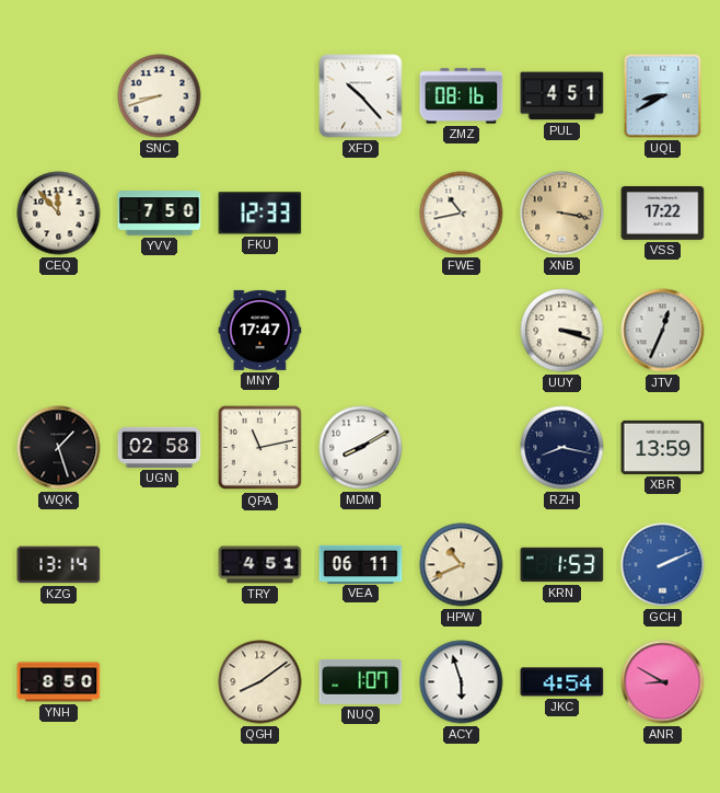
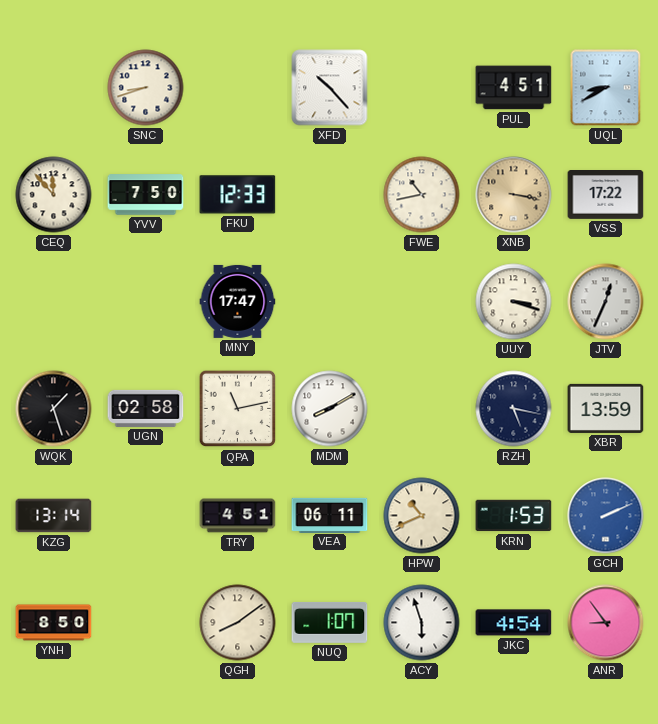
ZMZ: 08:16 -> none (462, 96)
RZH: 8:17 -> 5:17 (514, 409)
ANR: 8:50 -> 8:54 (606, 623)
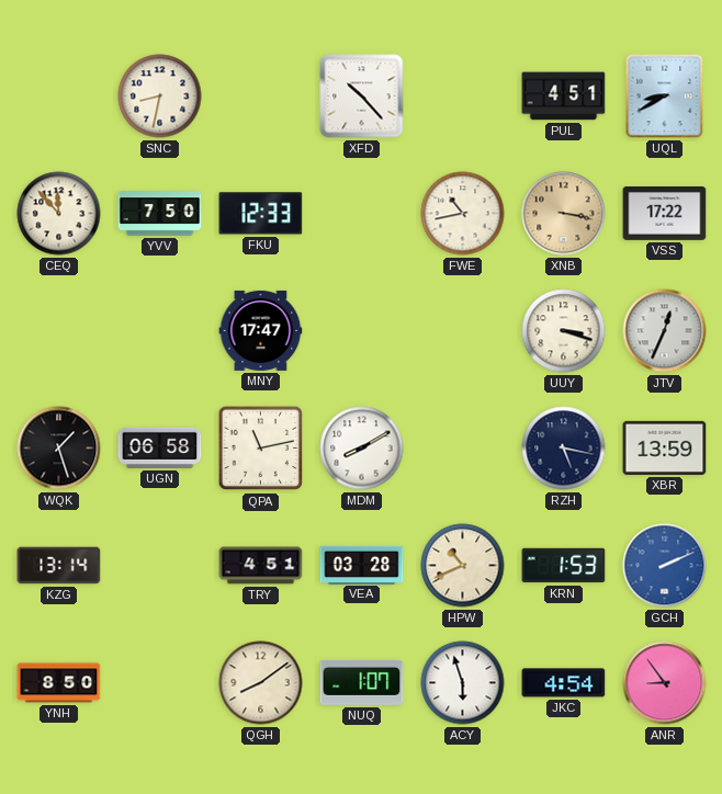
SNC: 8:42 -> 8:32 (160, 97)
UGN: 02:58 -> 06:58 (160, 447)
VEA: 06:11 -> 03:28 (362, 565)
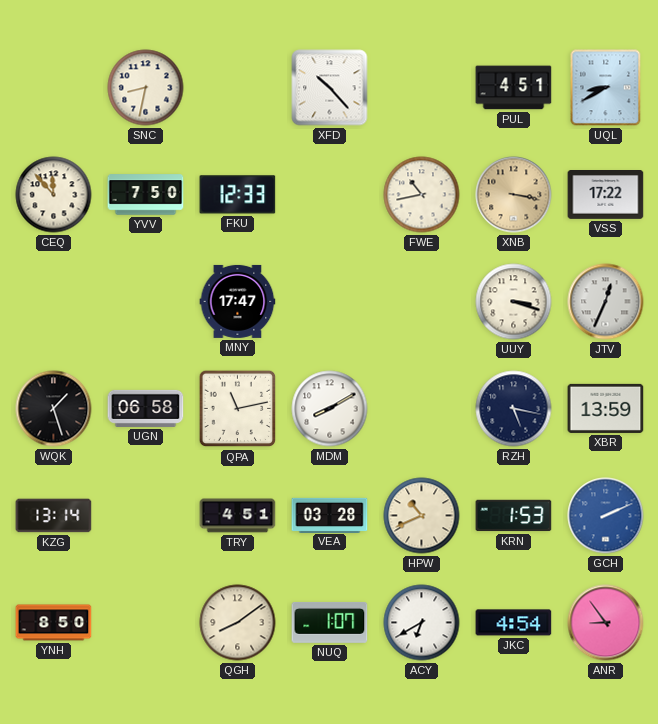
ACY: 5:57 -> 6:40 (422, 623)
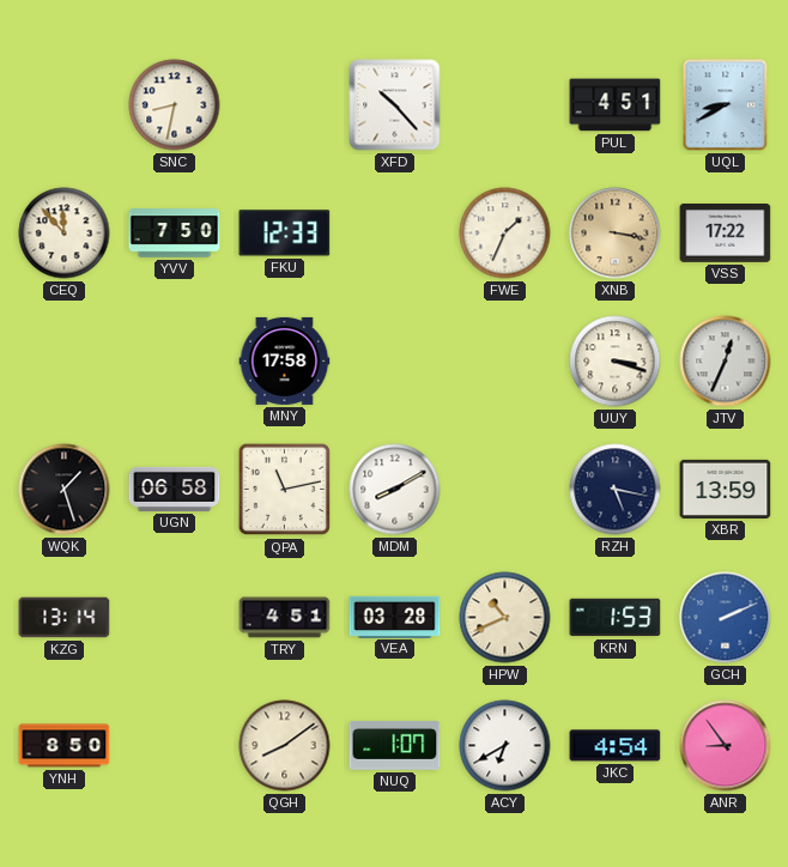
FWE: 10:43 -> 1:34 (505, 234)
MNY: 17:47 -> 17:58 (285, 360)
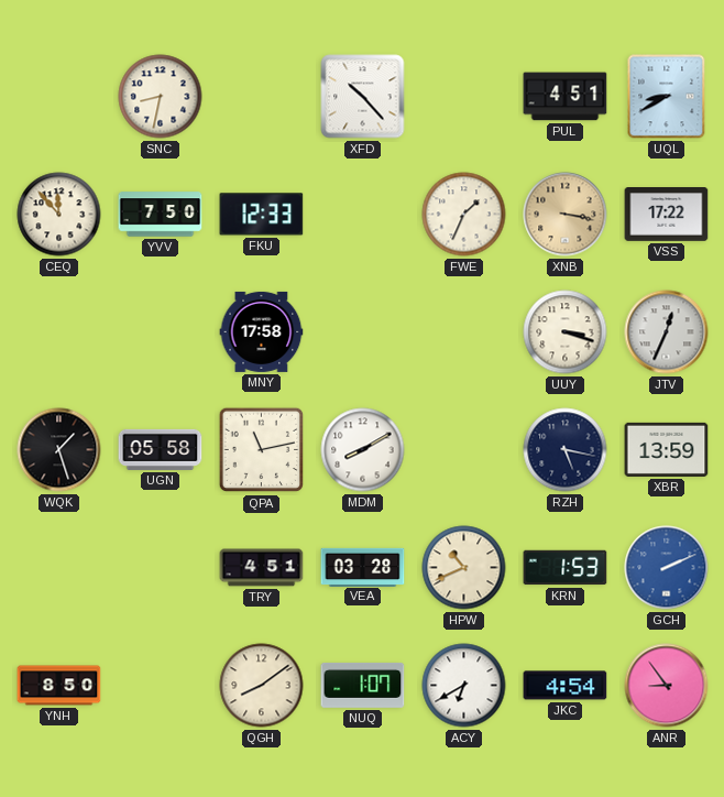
UGN: 06:58 -> 05:58 (161, 449)
KZG: 13:14 -> none (65, 618)
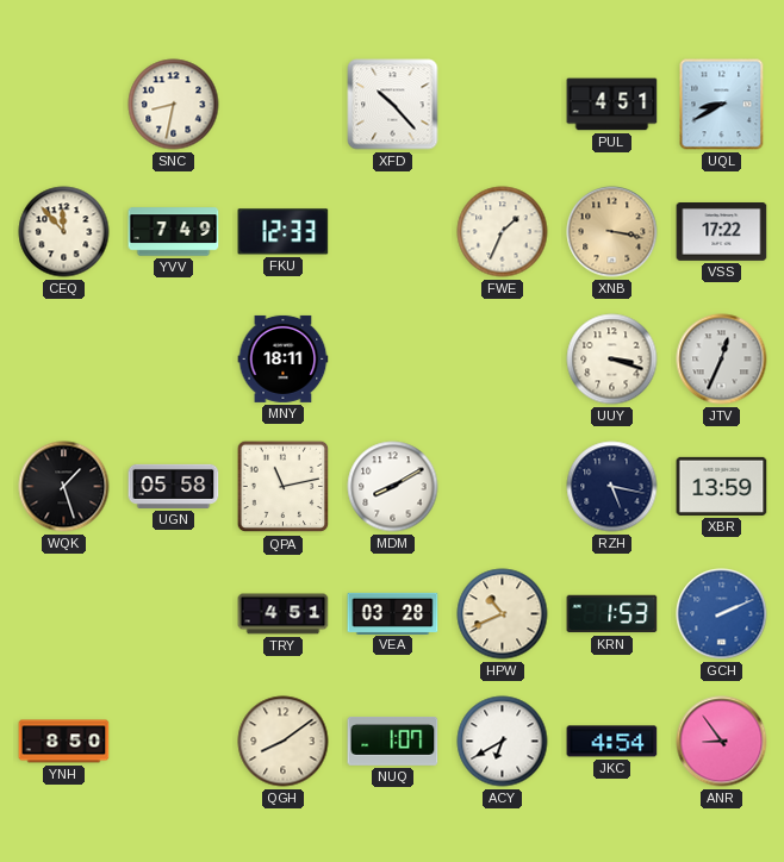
YVV: 7:50 -> 7:49 (174, 232)
MNY: 17:58 -> 18:11 (284, 358)
